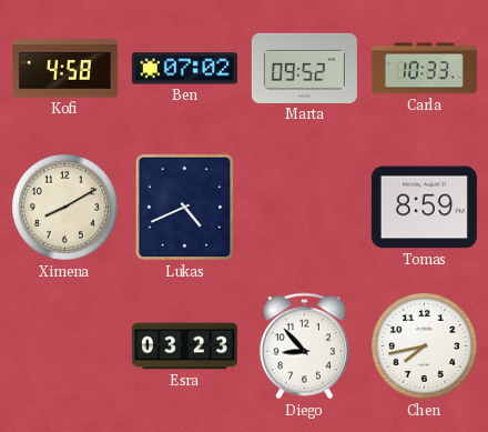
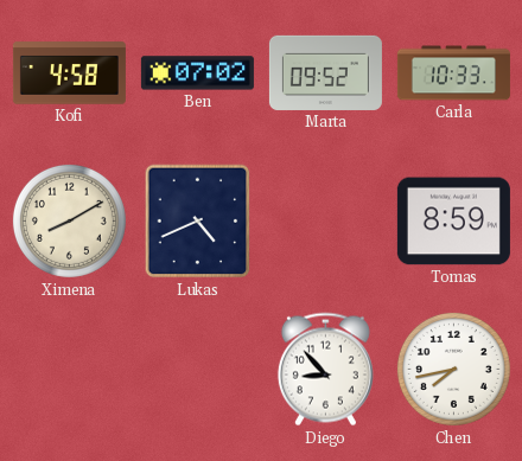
Esra: 03:23 -> none (184, 346)
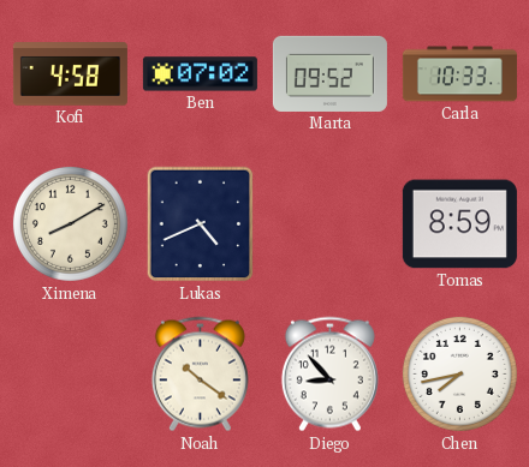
Noah: none -> 10:21 (200, 375)
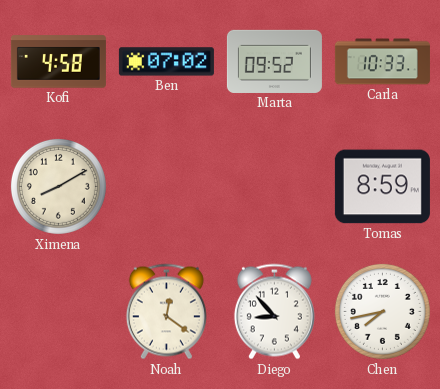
Lukas: 4:41 -> none (201, 224)
Noah: 10:21 -> 12:21 (166, 312)
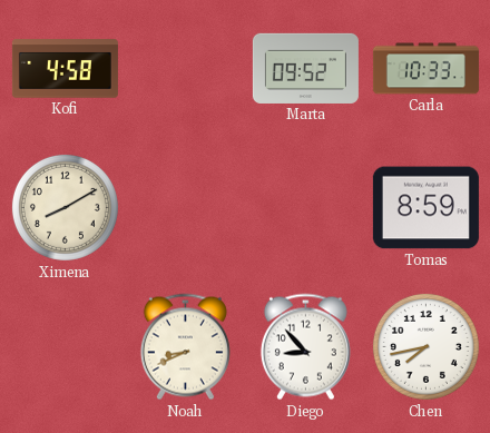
Ben: 07:02 -> none (166, 62)
Noah: 12:21 -> 8:41 (185, 347)
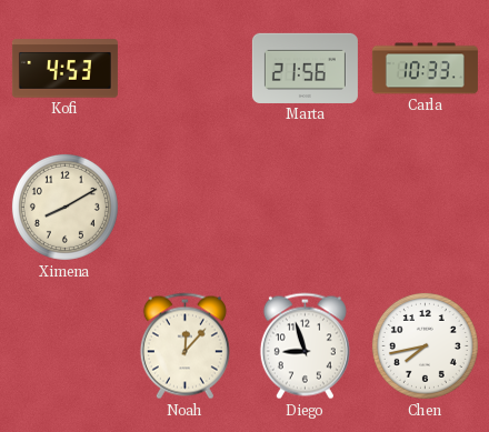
Kofi: 4:58 -> 4:53 (64, 69)
Marta: 09:52 -> 21:56 (305, 68)
Tomas: 8:59 -> none (425, 208)
Noah: 8:41 -> 12:07 (184, 346)
Diego: 8:53 -> 8:57 (305, 346)
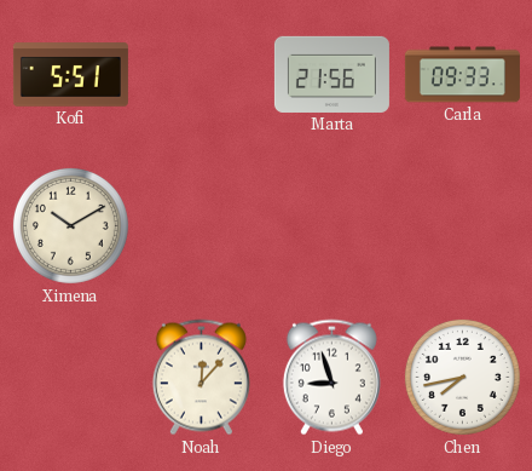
Kofi: 4:53 -> 5:51 (70, 75)
Carla: 10:33 -> 09:33 (462, 75)
Ximena: 8:10 -> 10:10 (70, 225)
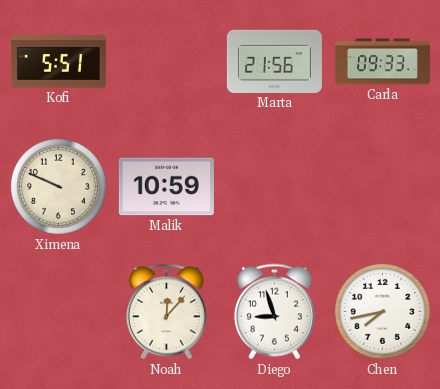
Ximena: 10:10 -> 9:49 (58, 186)
Malik: none -> 10:59 (166, 187)
